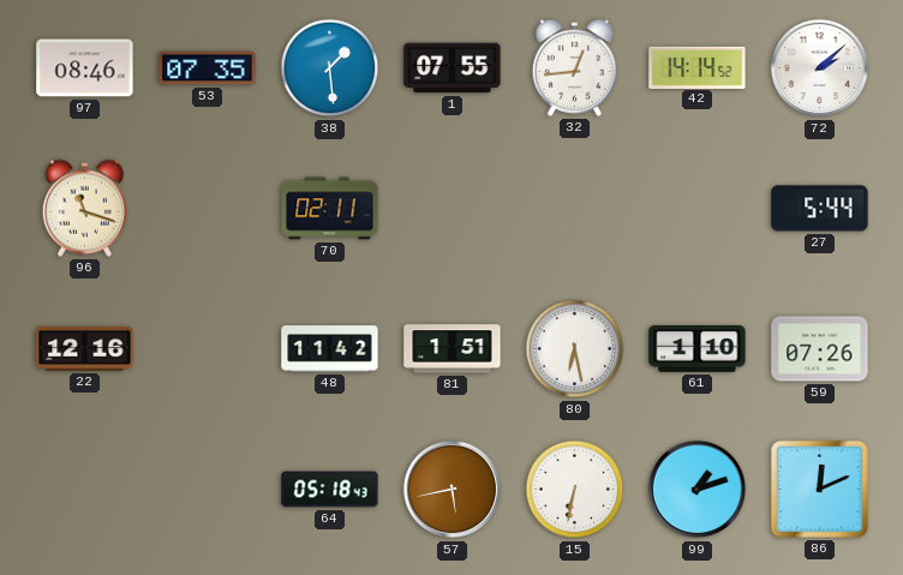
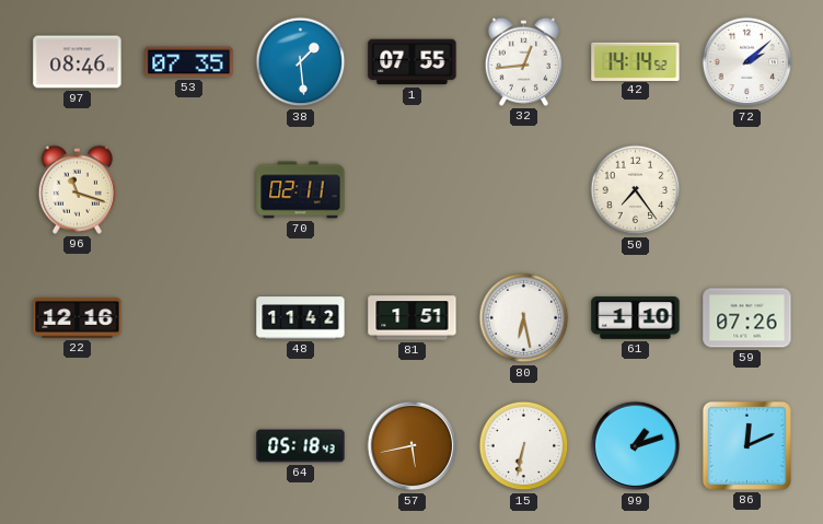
50: none -> 7:24 (636, 190)
27: 5:44 -> none (820, 209)
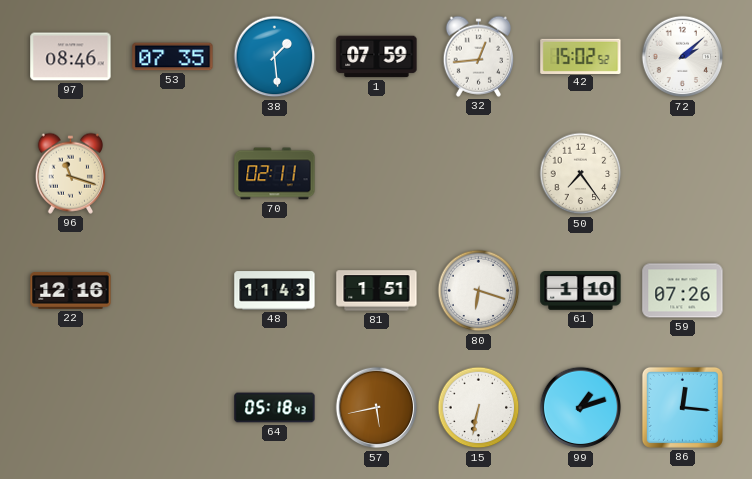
1: 07:55 -> 07:59 (377, 57)
42: 14:14 -> 15:02 (581, 56)
48: 11:42 -> 11:43 (275, 291)
80: 6:28 -> 6:18 (479, 291)
86: 12:11 -> 12:16 (682, 407)
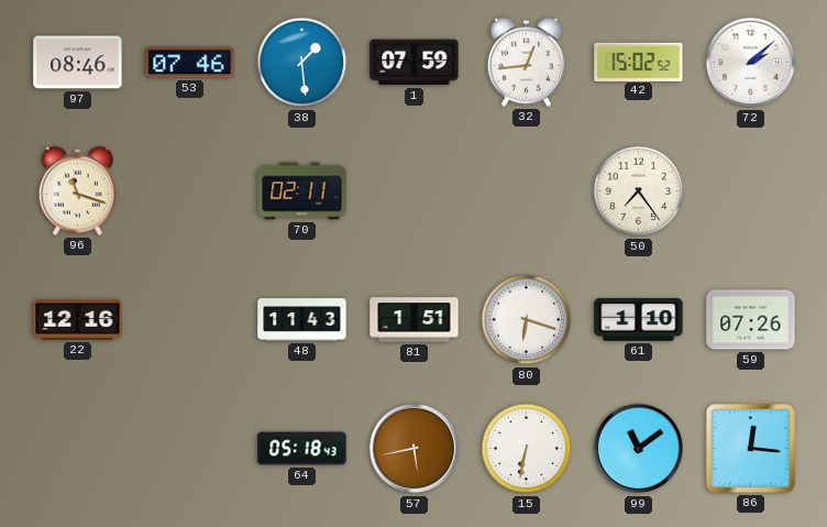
53: 07:35 -> 07:46 (190, 63)
99: 1:12 -> 11:09 (639, 449)
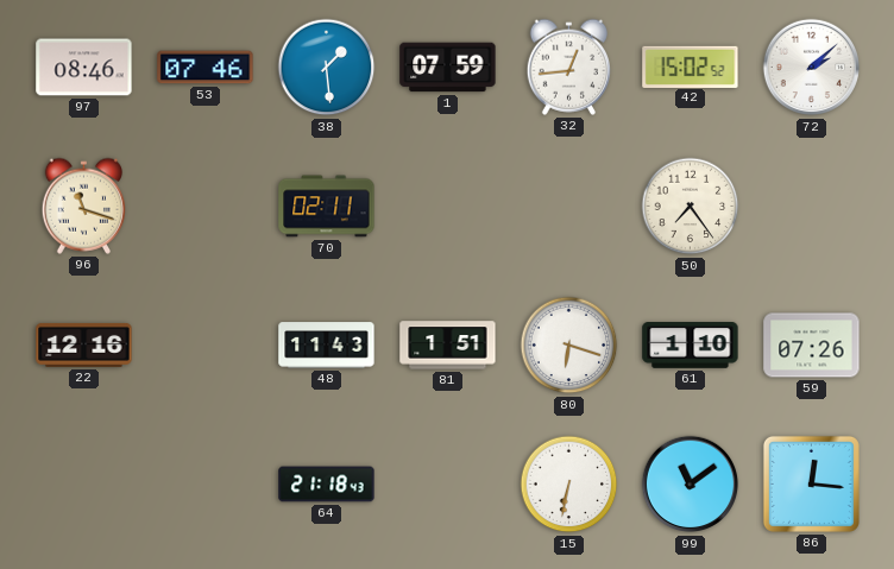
64: 05:18 -> 21:18 (327, 485)
57: 5:43 -> none (415, 449)
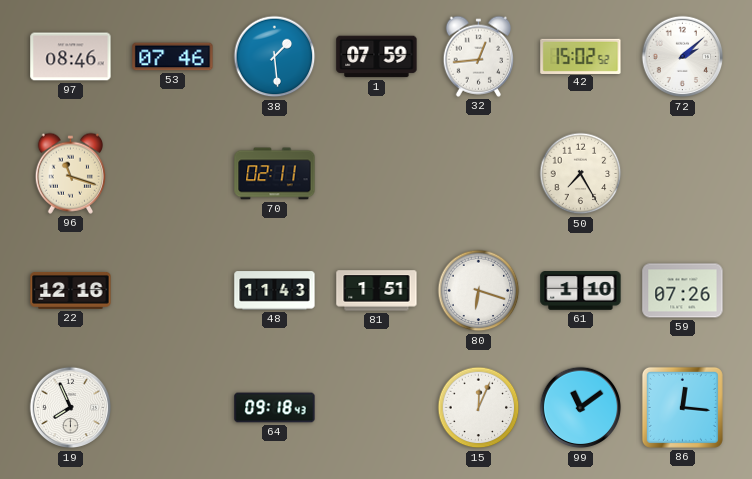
50: 7:24 -> 7:25 (581, 174)
19: none -> 7:56 (71, 408)
64: 21:18 -> 09:18 (275, 408)
15: 6:32 -> 12:04 (479, 408)
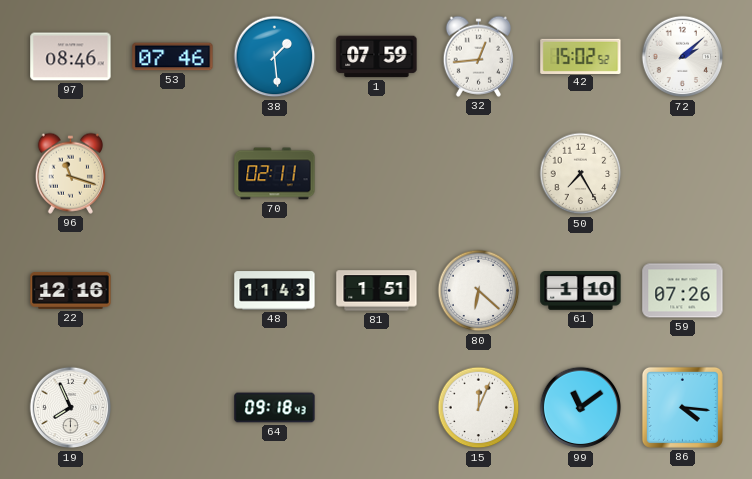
80: 6:18 -> 6:22 (479, 291)
86: 12:16 -> 4:16 (682, 407)
